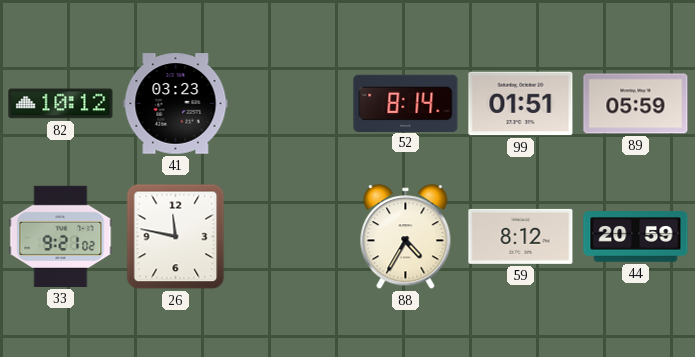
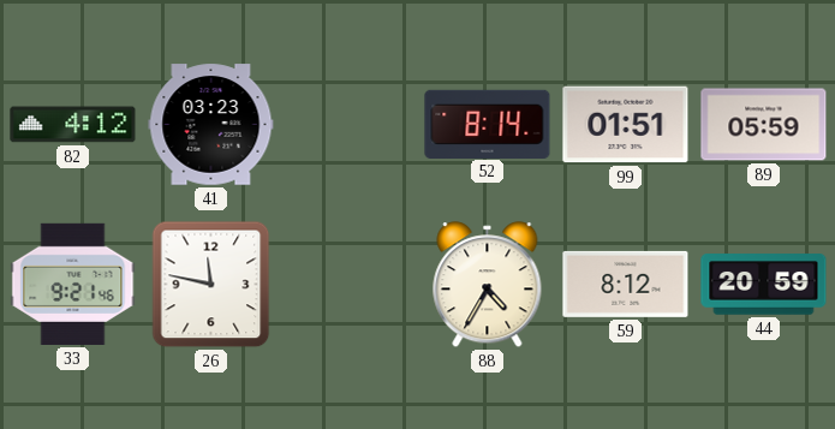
82: 10:12 -> 4:12 (73, 125)
33: 9:21:02 -> 9:21:46 (73, 284)
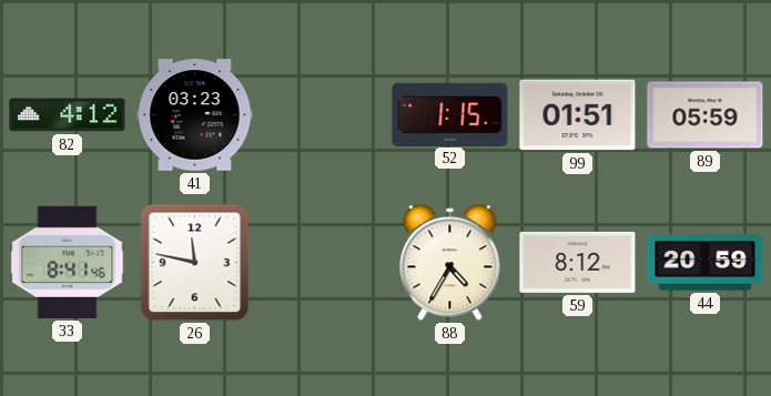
52: 8:14 -> 1:15 (450, 114)
33: 9:21 -> 8:41 (68, 262)
